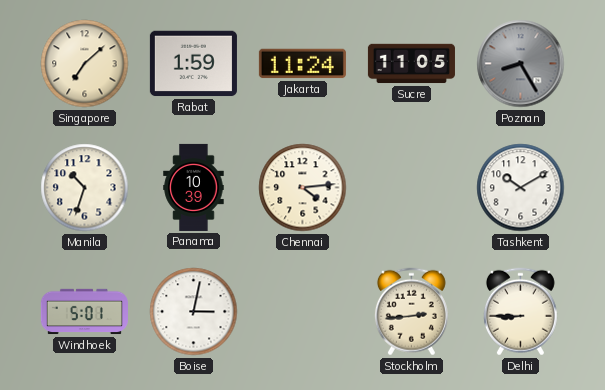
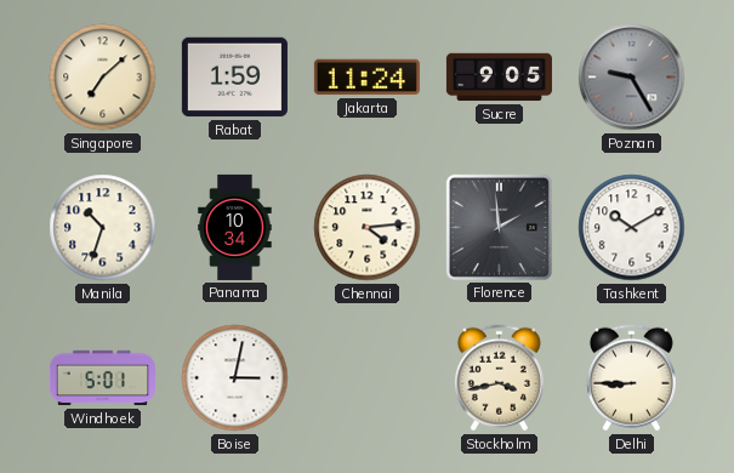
Sucre: 11:05 -> 9:05 (499, 78)
Poznan: 8:25 -> 9:25 (632, 78)
Panama: 10:39 -> 10:34 (235, 227)
Florence: none -> 1:59 (499, 227)
Stockholm: 2:44 -> 3:43 (499, 378)
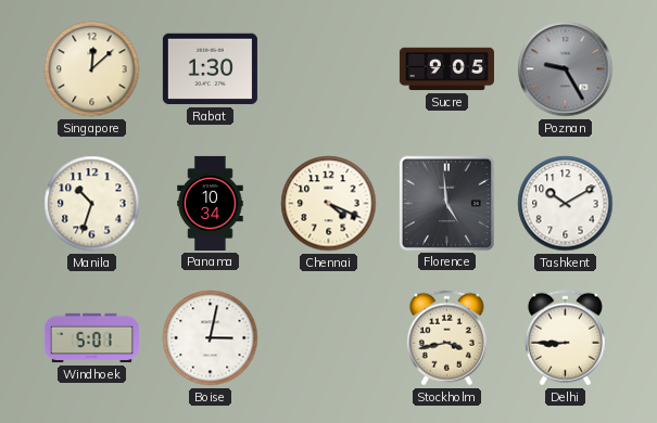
Singapore: 7:08 -> 12:08 (92, 69)
Rabat: 1:59 -> 1:30 (210, 69)
Jakarta: 11:24 -> none (366, 78)
Chennai: 4:14 -> 4:19 (329, 204)
Florence: 1:59 -> 4:59 (446, 203)
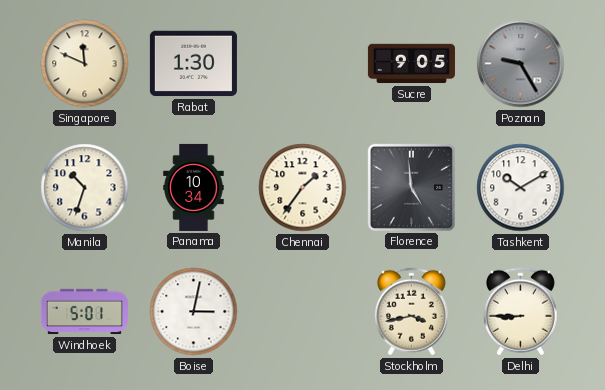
Singapore: 12:08 -> 11:49 (85, 64)
Chennai: 4:19 -> 1:36 (303, 188)
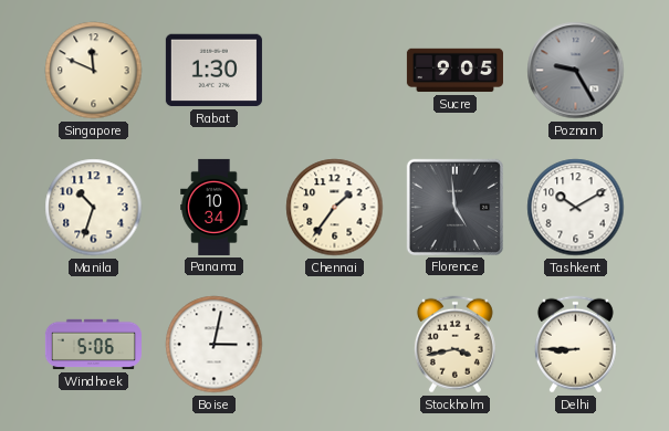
Windhoek: 5:01 -> 5:06 (93, 345)
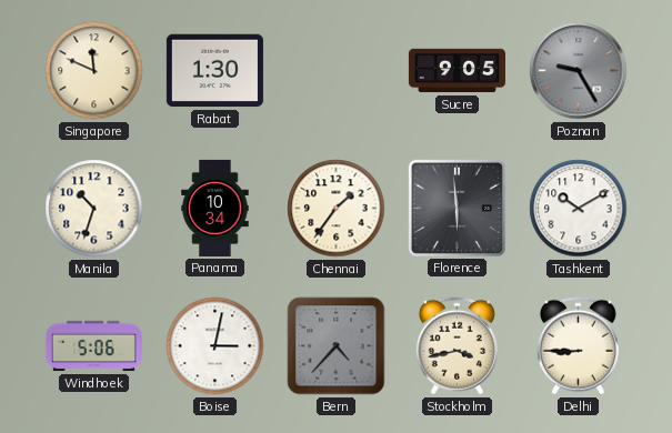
Florence: 4:59 -> 5:59 (457, 208)
Bern: none -> 4:37 (337, 346)
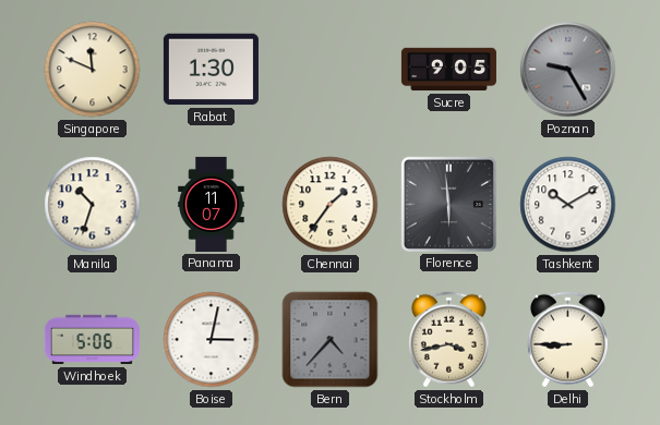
Panama: 10:34 -> 11:07 (212, 204)
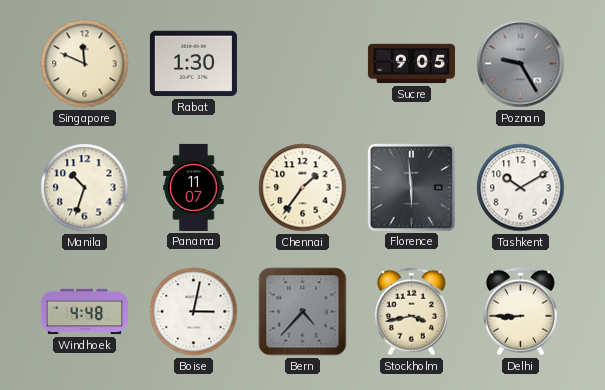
Windhoek: 5:06 -> 4:48 (84, 312)
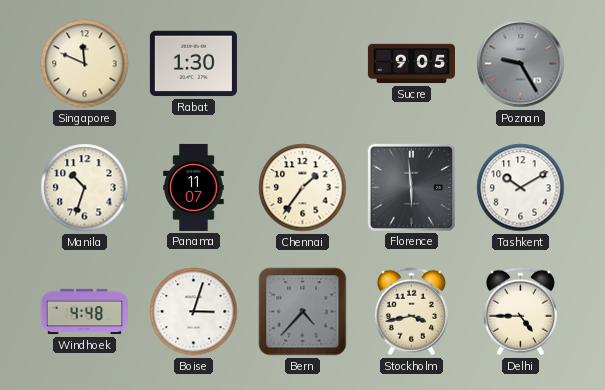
Boise: 3:02 -> 3:03 (194, 312)
Delhi: 8:45 -> 4:45 (520, 312)
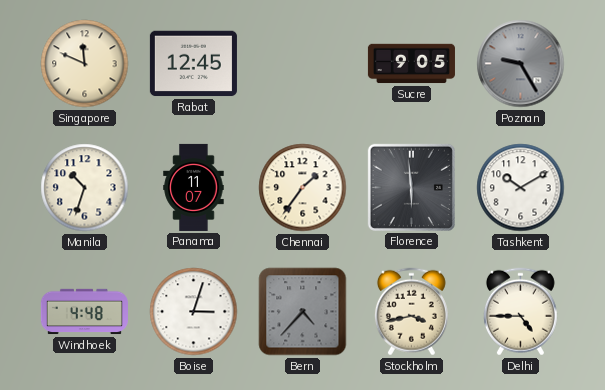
Rabat: 1:30 -> 12:45 (193, 64)
